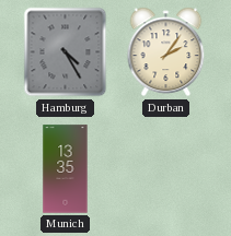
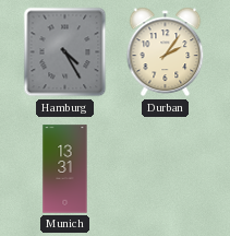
Munich: 13:35 -> 13:31 (65, 169)
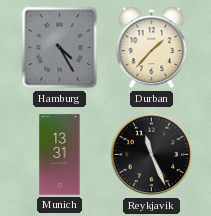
Durban: 2:06 -> 1:37 (152, 48)
Reykjavik: none -> 11:26 (152, 155)
